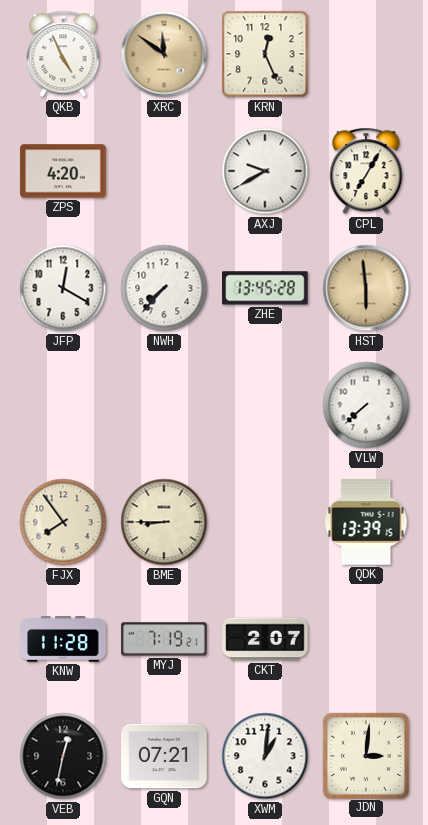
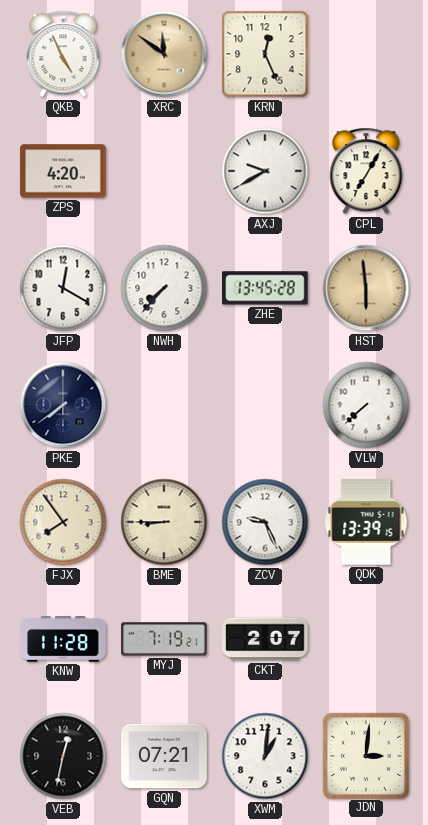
PKE: none -> 7:39 (63, 405)
ZCV: none -> 9:26 (265, 522)
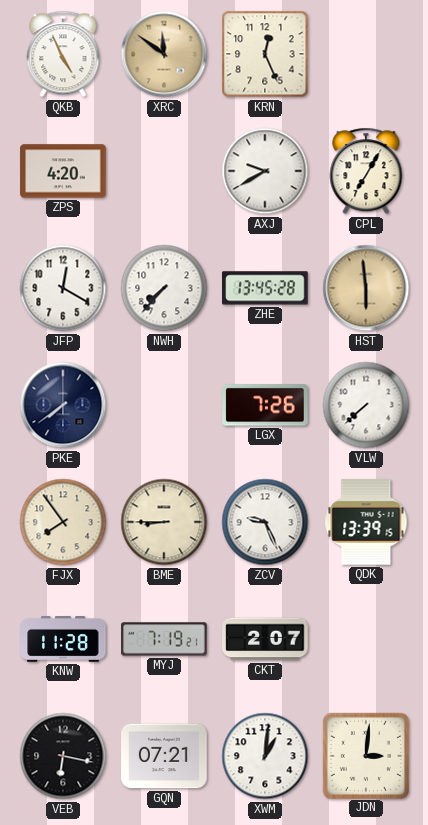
LGX: none -> 7:26 (265, 405)
VEB: 12:32 -> 6:17 (63, 756)
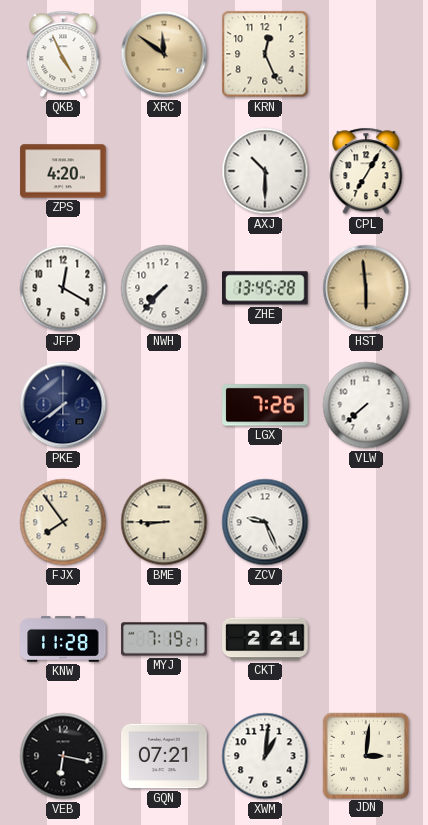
AXJ: 9:40 -> 10:30 (265, 171)
QDK: 13:39 -> none (366, 522)
CKT: 2:07 -> 2:21 (265, 639)
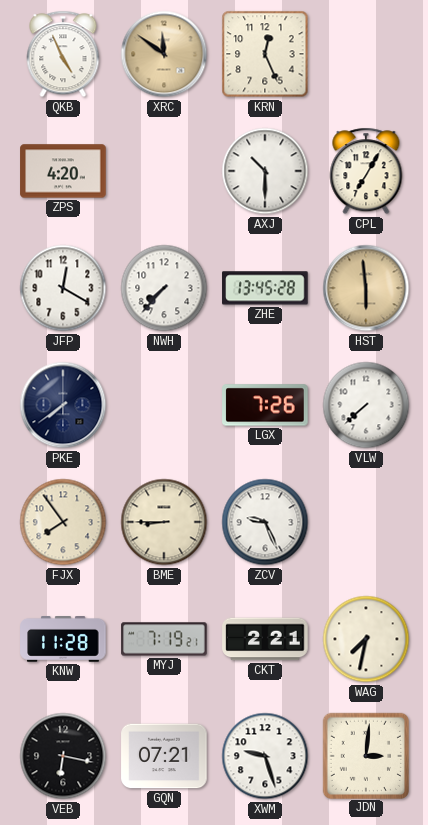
WAG: none -> 7:32 (366, 639)
XWM: 1:01 -> 9:27 (265, 756)
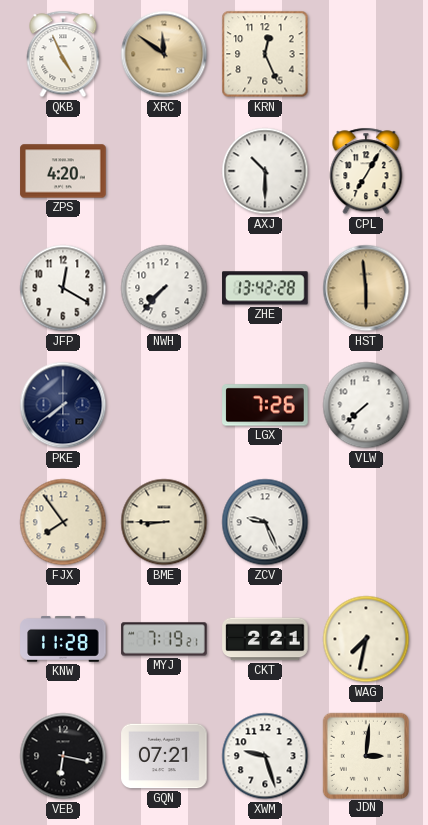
ZHE: 13:45 -> 13:42 (265, 288)
